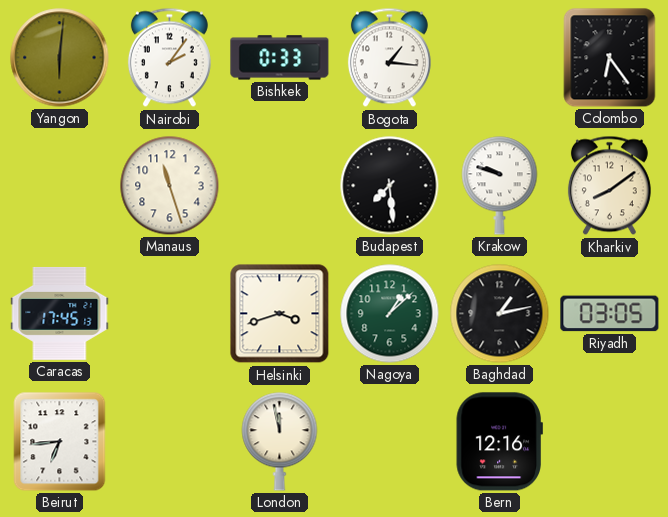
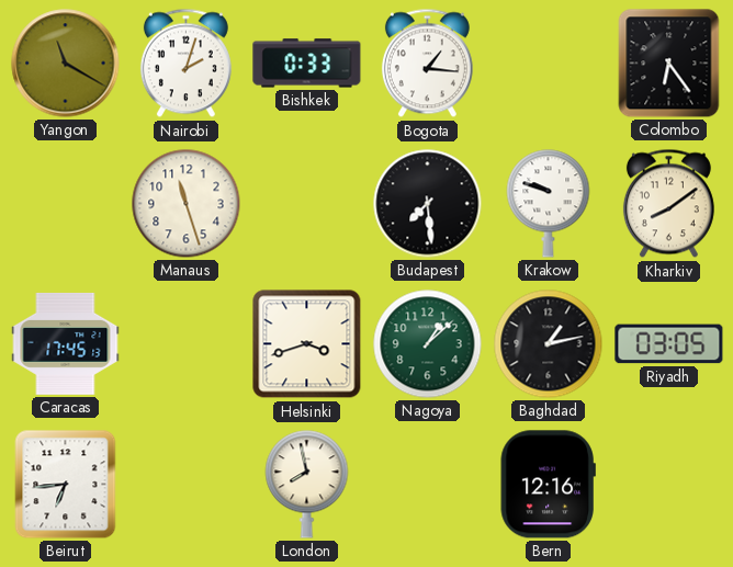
Yangon: 6:01 -> 11:20 (66, 64)
Nairobi: 2:06 -> 2:03 (185, 64)
London: 11:58 -> 7:58 (307, 485)
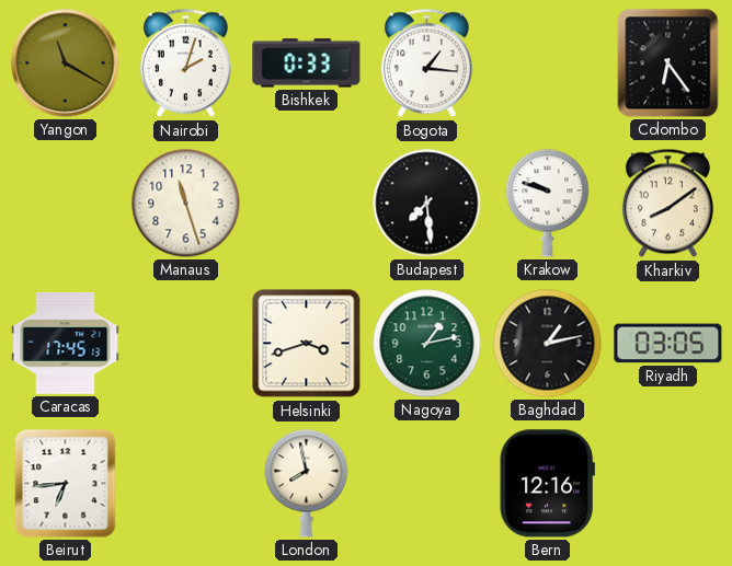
Nagoya: 1:08 -> 1:13 (427, 344)
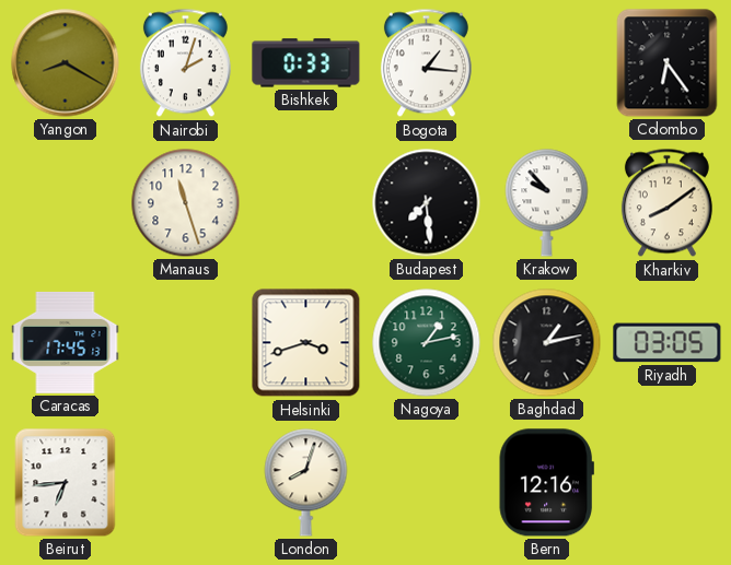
Yangon: 11:20 -> 8:20 (66, 63)
Krakow: 9:48 -> 9:53 (547, 203)
London: 7:58 -> 8:03 (306, 483)
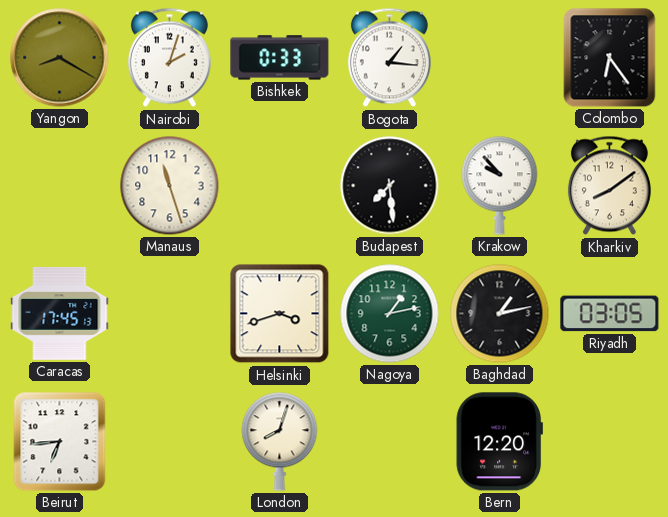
Bern: 12:16 -> 12:20 (499, 442)
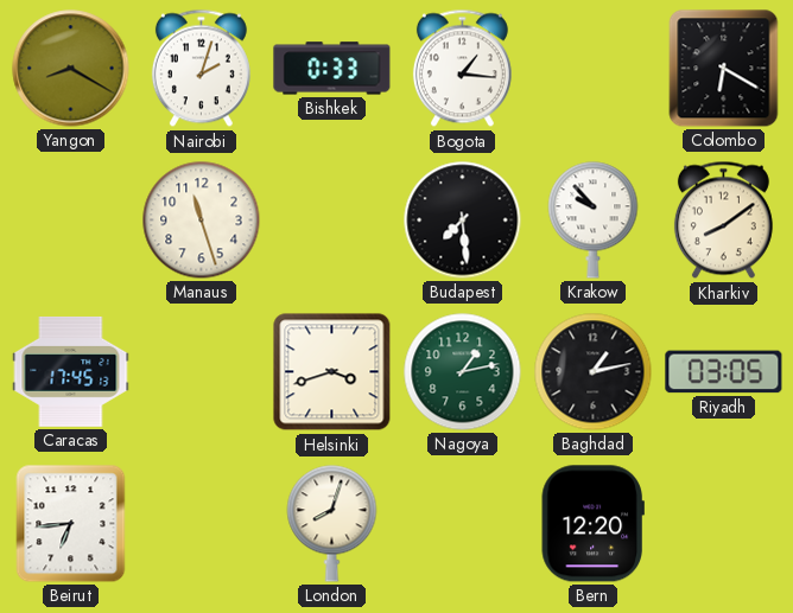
Colombo: 6:24 -> 6:20 (724, 69)
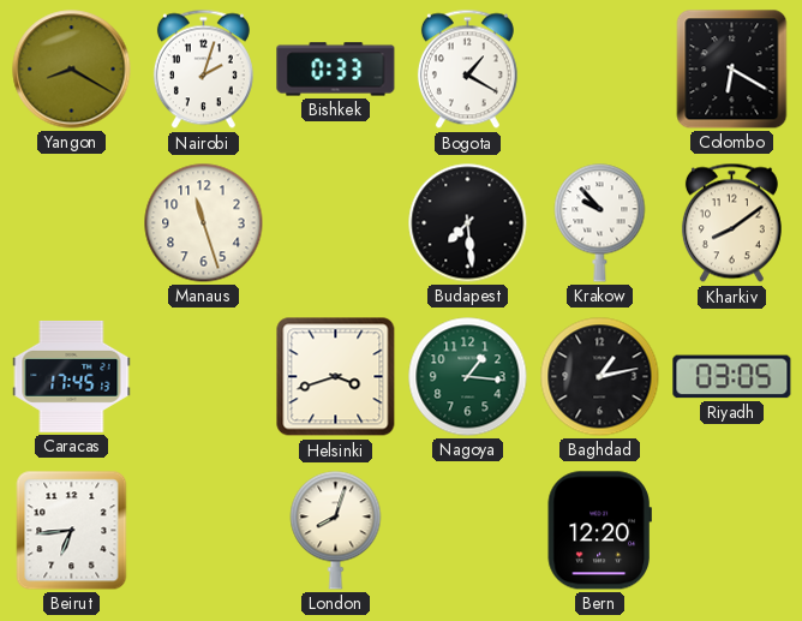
Bogota: 1:16 -> 1:20 (467, 70)
Nagoya: 1:13 -> 1:16 (468, 377)
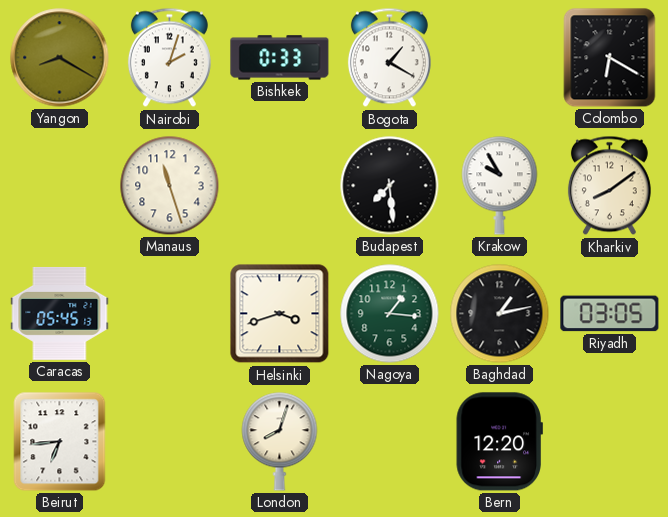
Krakow: 9:53 -> 9:55 (500, 186)
Caracas: 17:45 -> 05:45 (60, 313)
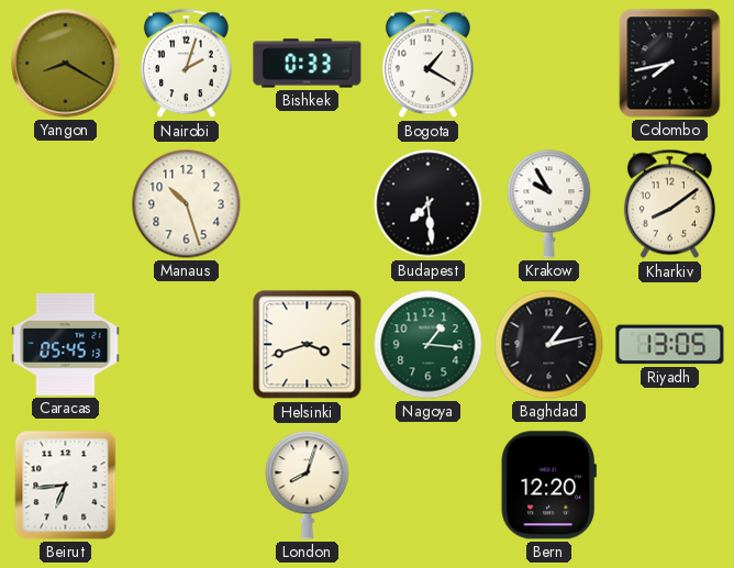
Colombo: 6:20 -> 7:43 (670, 64)
Manaus: 11:27 -> 10:27 (187, 204)
Riyadh: 03:05 -> 13:05 (670, 345)
